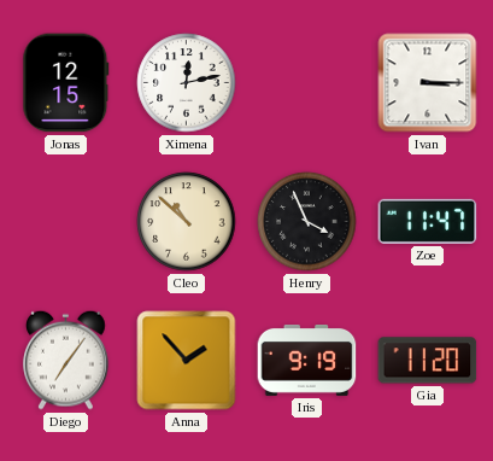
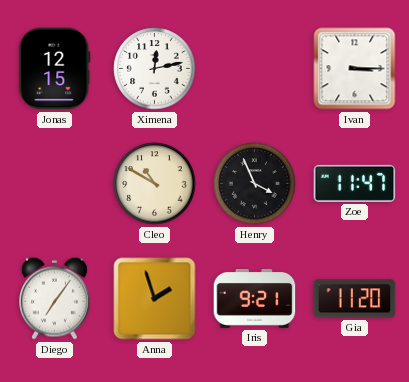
Cleo: 10:52 -> 10:50 (155, 184)
Anna: 1:53 -> 1:57 (155, 299)
Iris: 9:19 -> 9:21 (255, 299)
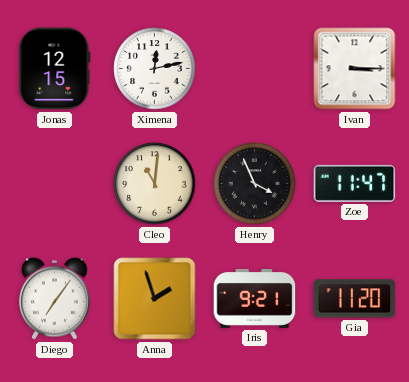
Cleo: 10:50 -> 11:01 (155, 184)
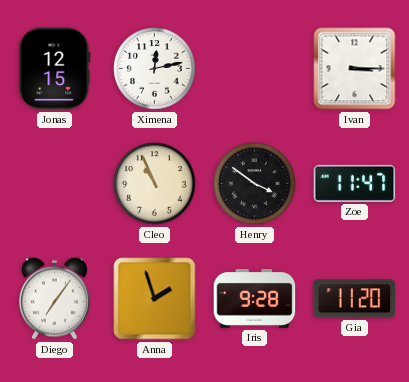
Cleo: 11:01 -> 10:56 (155, 184)
Henry: 3:56 -> 3:51 (255, 184)
Iris: 9:21 -> 9:28 (255, 299)
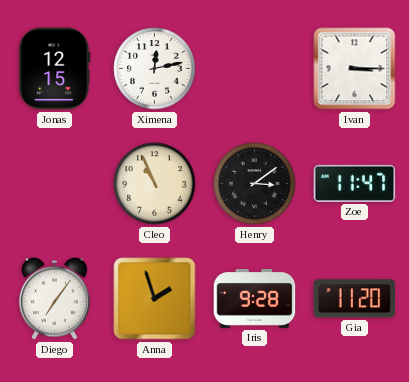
Henry: 3:51 -> 3:09 (255, 184)
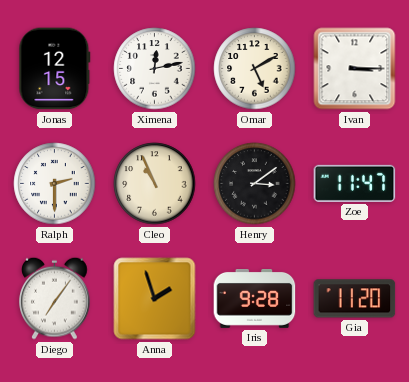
Omar: none -> 5:10 (255, 69)
Ralph: none -> 2:30 (55, 184)
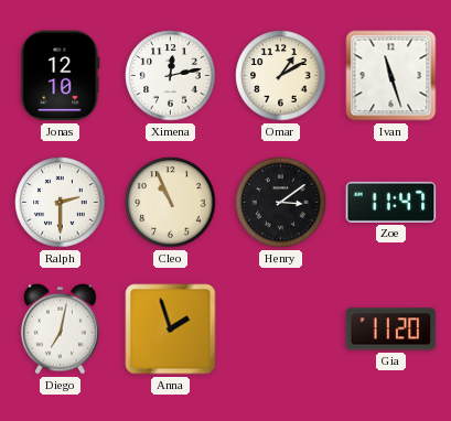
Jonas: 12:15 -> 12:10 (61, 76)
Omar: 5:10 -> 1:10 (281, 76)
Ivan: 3:15 -> 11:27 (391, 76)
Diego: 7:06 -> 7:02 (61, 328)
Iris: 9:28 -> none (255, 299)
